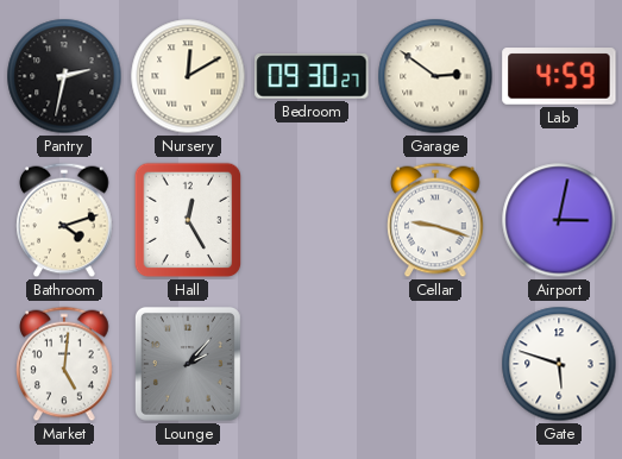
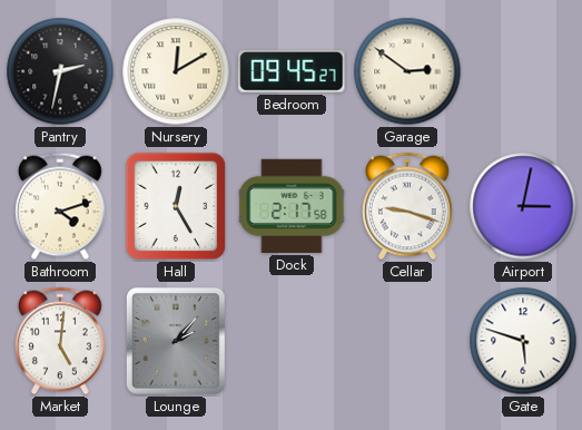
Bedroom: 09:30 -> 09:45 (292, 72)
Lab: 4:59 -> none (559, 76)
Dock: none -> 2:17 (292, 206)
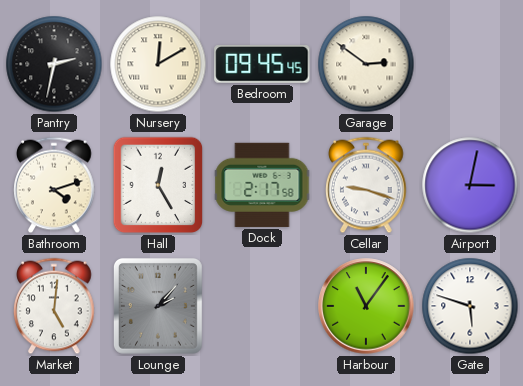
Bedroom: 09:45:27 -> 09:45:45 (262, 65)
Harbour: none -> 11:06 (366, 306)
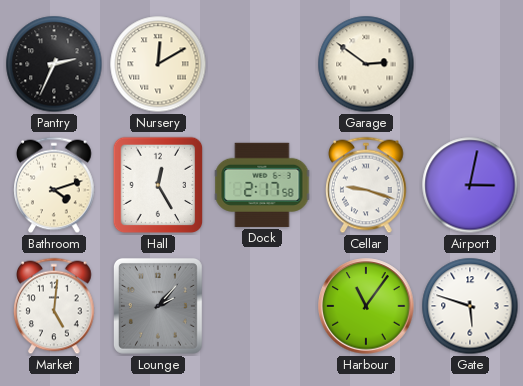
Pantry: 2:32 -> 2:34 (54, 64)
Bedroom: 09:45 -> none (262, 65)
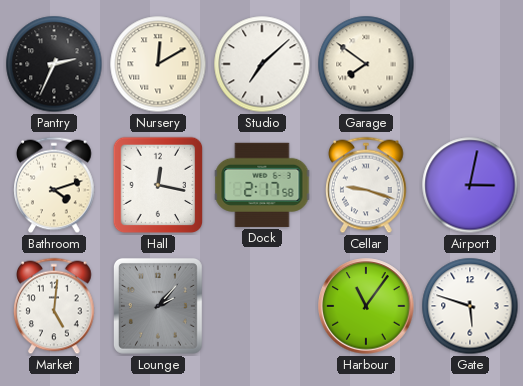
Studio: none -> 7:08 (262, 64)
Garage: 2:51 -> 7:51 (366, 64)
Hall: 12:25 -> 12:17 (158, 185)
